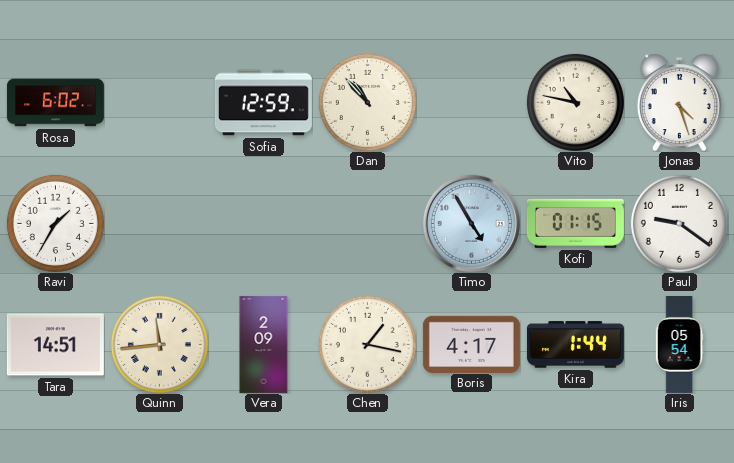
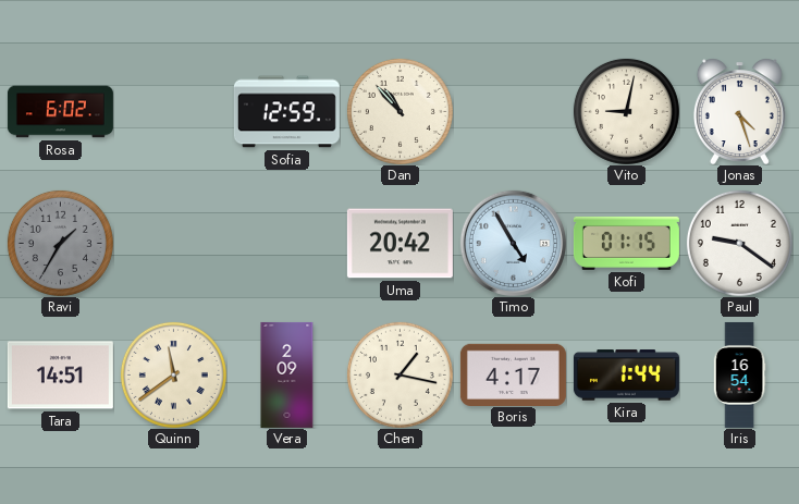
Vito: 10:47 -> 9:02 (626, 111)
Ravi dial: white -> grey (60, 243)
Uma: none -> 20:42 (399, 244)
Quinn: 11:44 -> 11:39 (173, 374)
Iris: 05:54 -> 16:54 (739, 374)
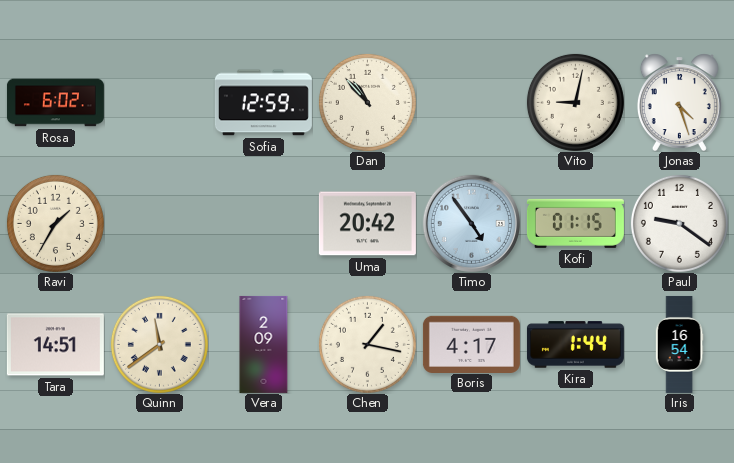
Ravi dial: grey -> cream (55, 223)
Timo: 4:55 -> 4:54 (471, 223)
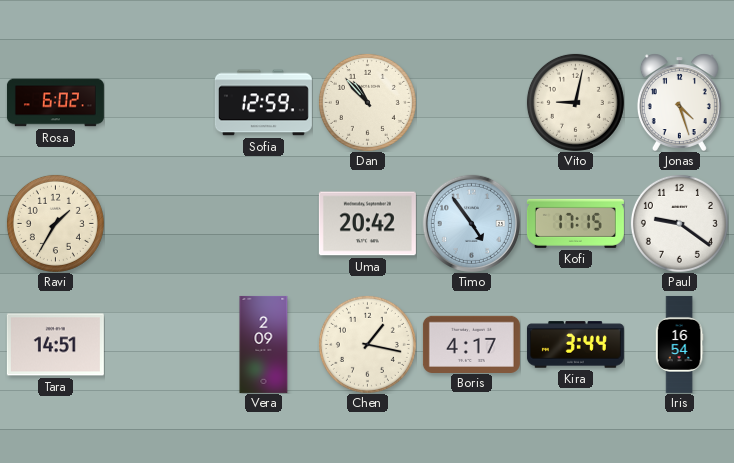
Kofi: 01:15 -> 17:15 (575, 223)
Quinn: 11:39 -> none (159, 344)
Kira: 1:44 -> 3:44 (575, 345)
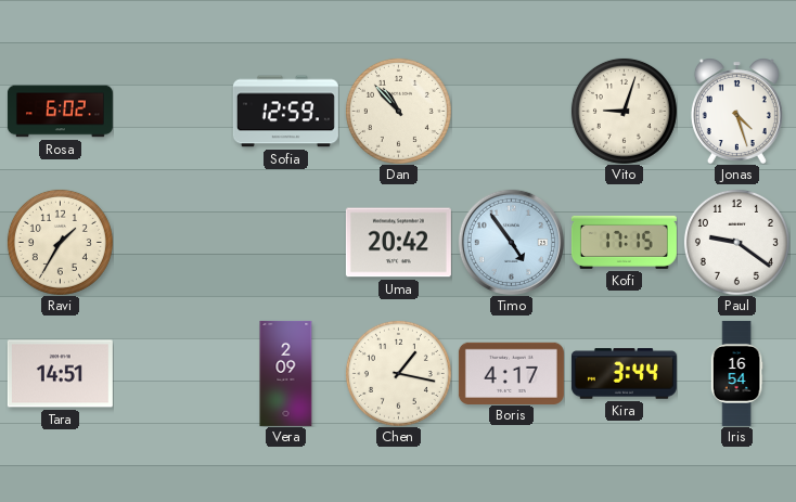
Vito: 9:02 -> 9:03 (624, 111)
